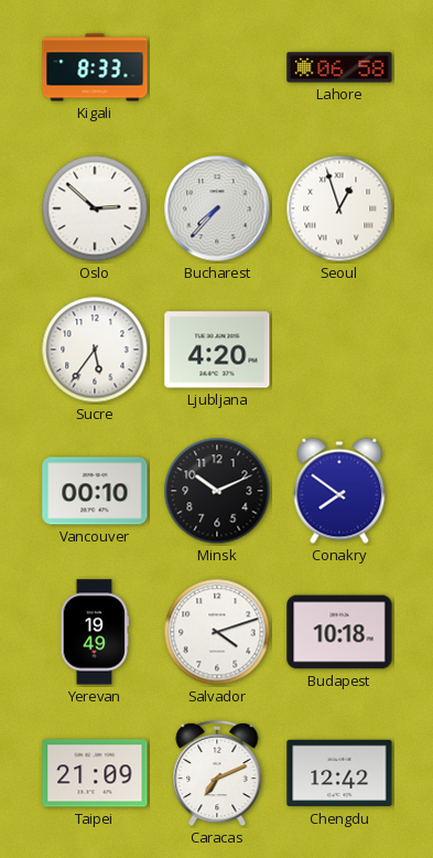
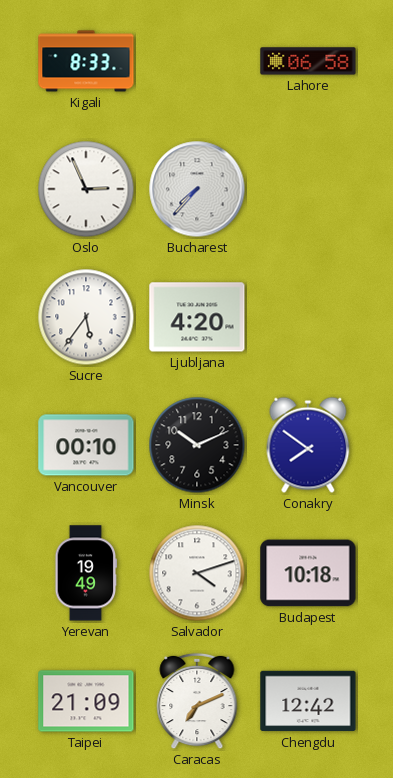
Oslo: 2:52 -> 2:56 (86, 189)
Seoul: 12:57 -> none (339, 208)
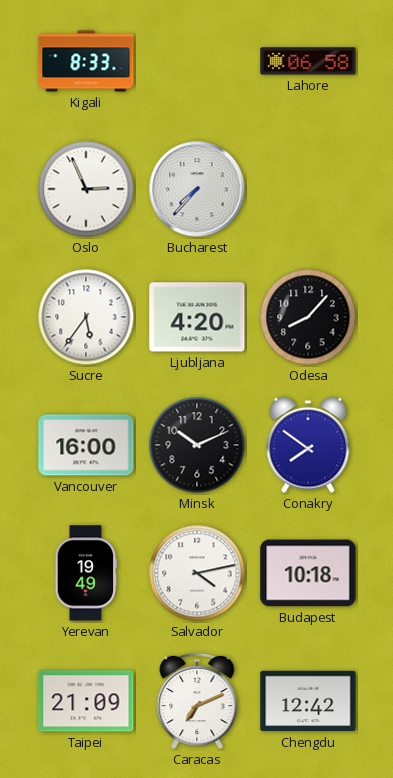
Odesa: none -> 8:07 (308, 317)
Vancouver: 00:10 -> 16:00 (86, 445)
Salvador: 4:12 -> 4:13 (197, 573)
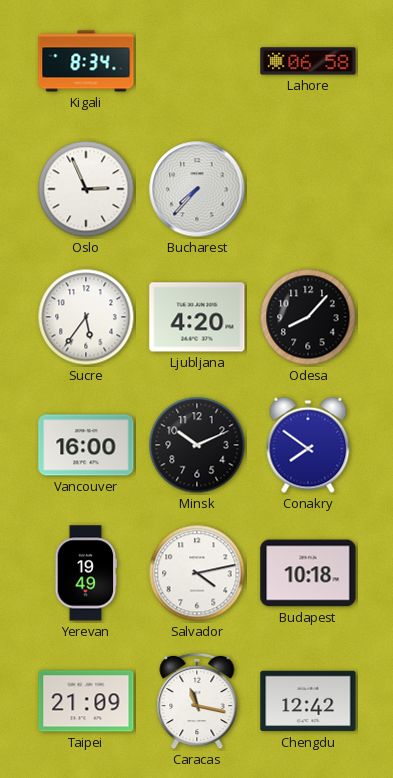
Kigali: 8:33 -> 8:34 (86, 61)
Caracas: 7:11 -> 11:17 (197, 701)
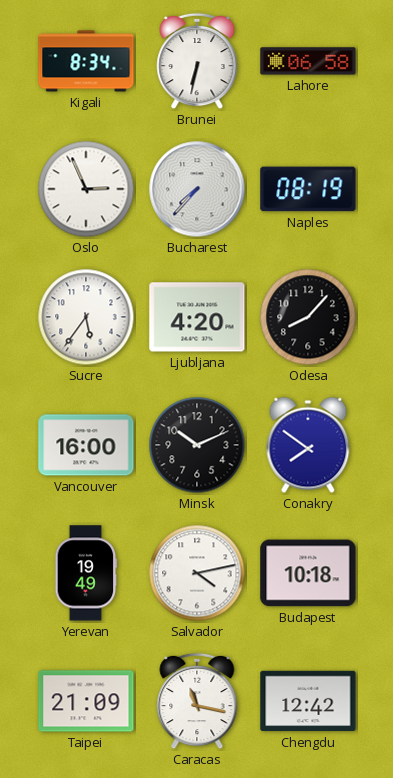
Brunei: none -> 6:32 (197, 61)
Naples: none -> 08:19 (308, 189)
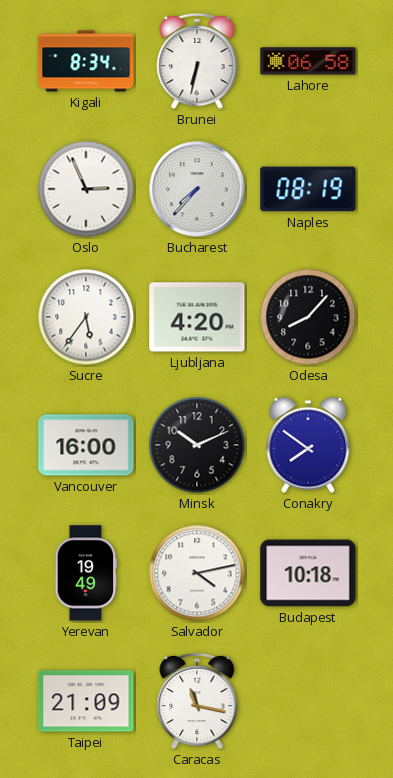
Chengdu: 12:42 -> none (308, 701)
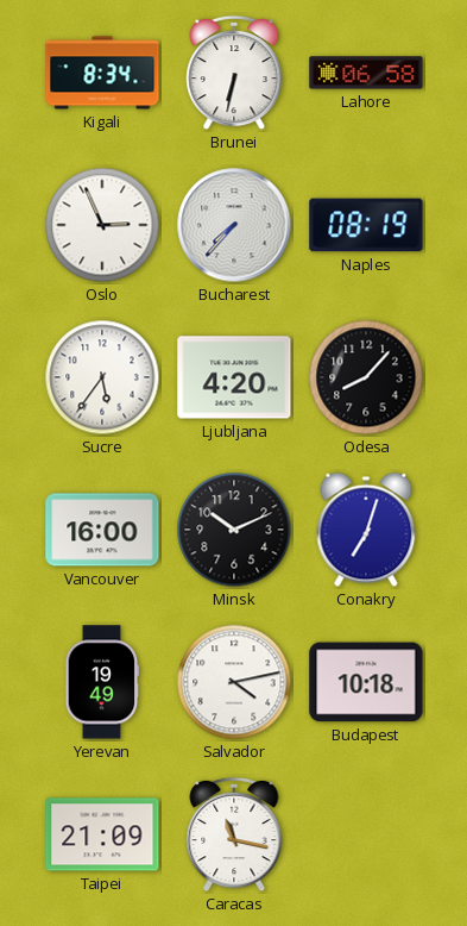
Conakry: 7:51 -> 7:03 (366, 530)
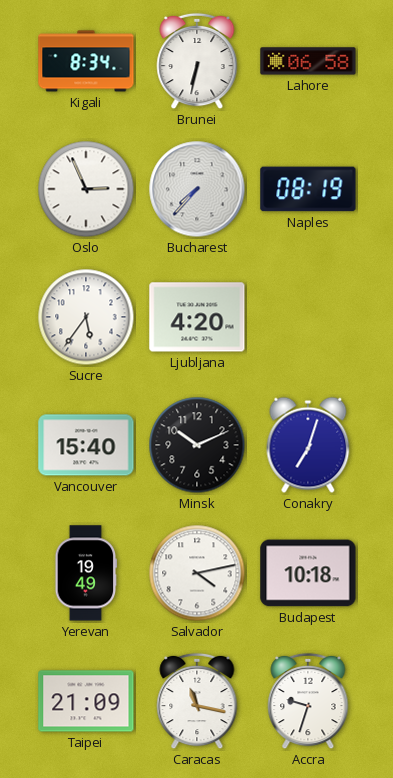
Odesa: 8:07 -> none (366, 377)
Vancouver: 16:00 -> 15:40 (86, 445)
Accra: none -> 9:33 (308, 701)
